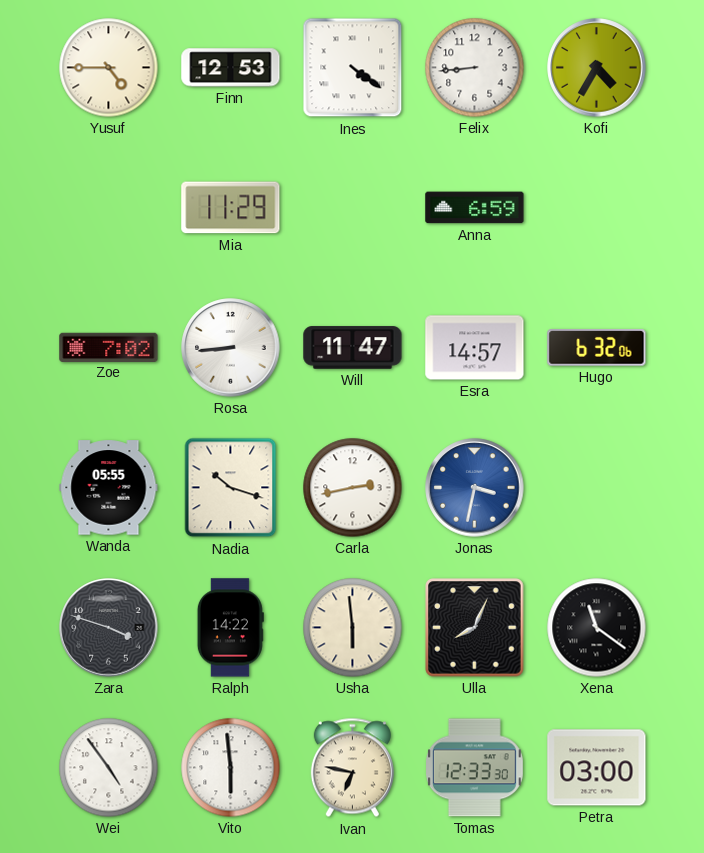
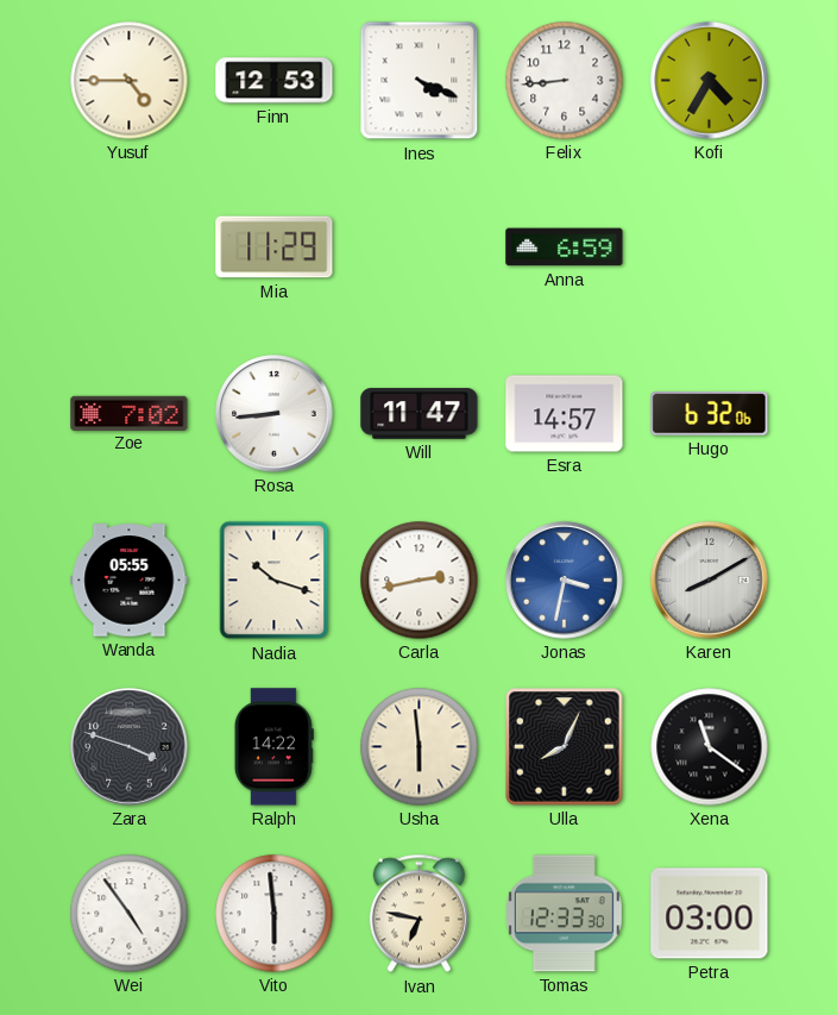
Ines: 4:21 -> 4:19 (420, 81)
Karen: none -> 8:10 (710, 581)
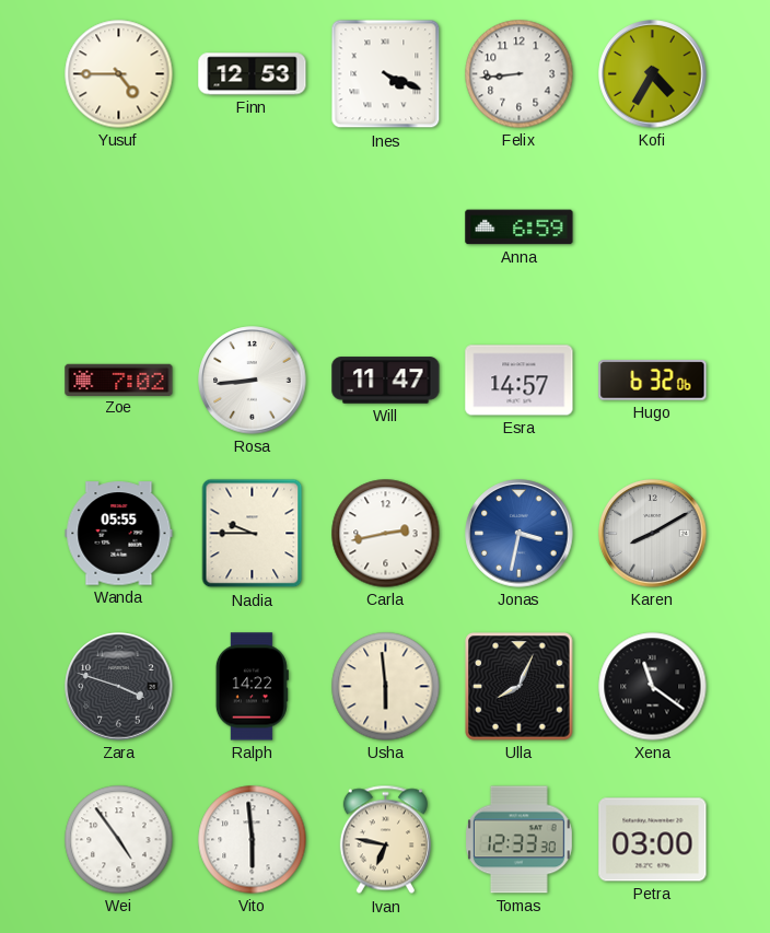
Mia: 11:29 -> none (275, 248)
Nadia: 10:18 -> 9:45 (253, 534)
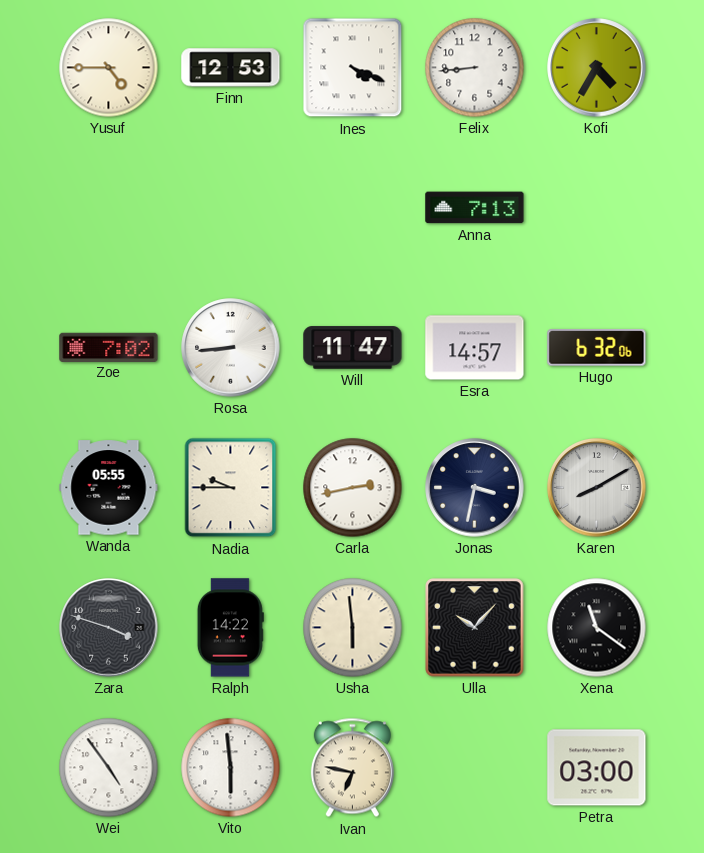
Anna: 6:59 -> 7:13 (475, 208)
Jonas dial: blue -> navy (475, 488)
Ulla: 8:04 -> 10:07 (475, 628)
Tomas: 12:33 -> none (518, 840)
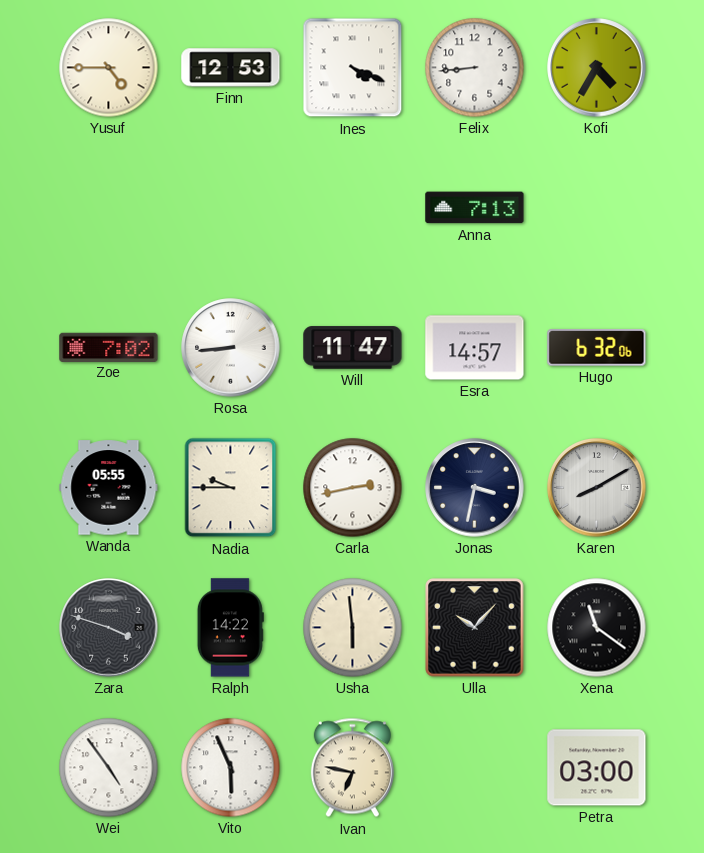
Vito: 5:59 -> 5:56 (231, 768)
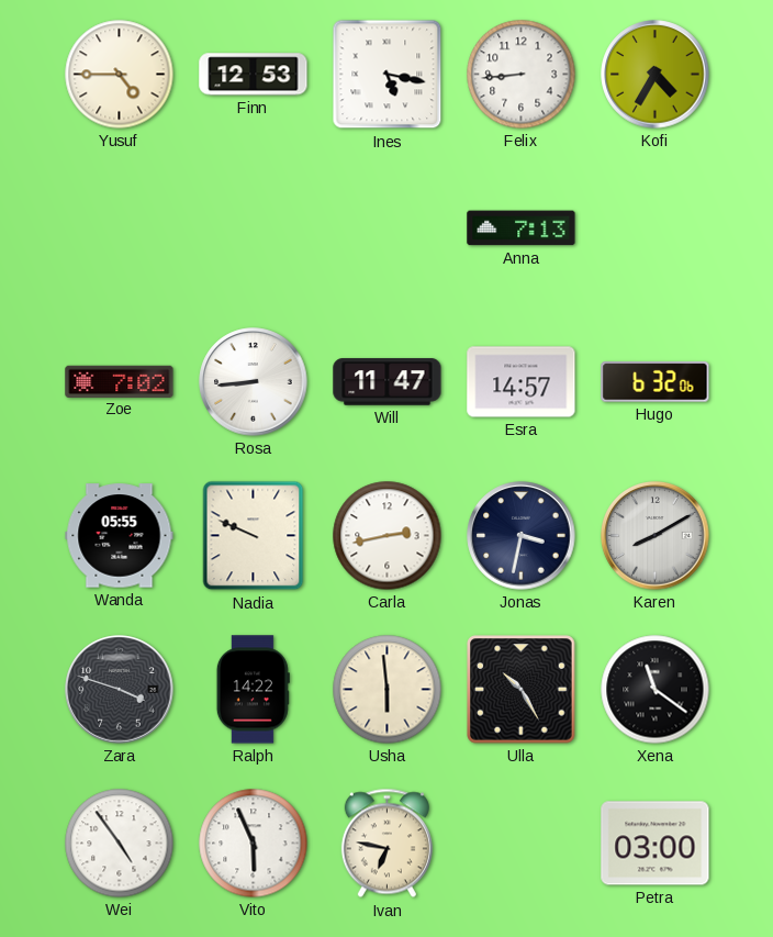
Ines: 4:19 -> 5:17 (388, 75)
Nadia: 9:45 -> 9:49 (254, 536)
Ulla: 10:07 -> 10:25 (522, 690)
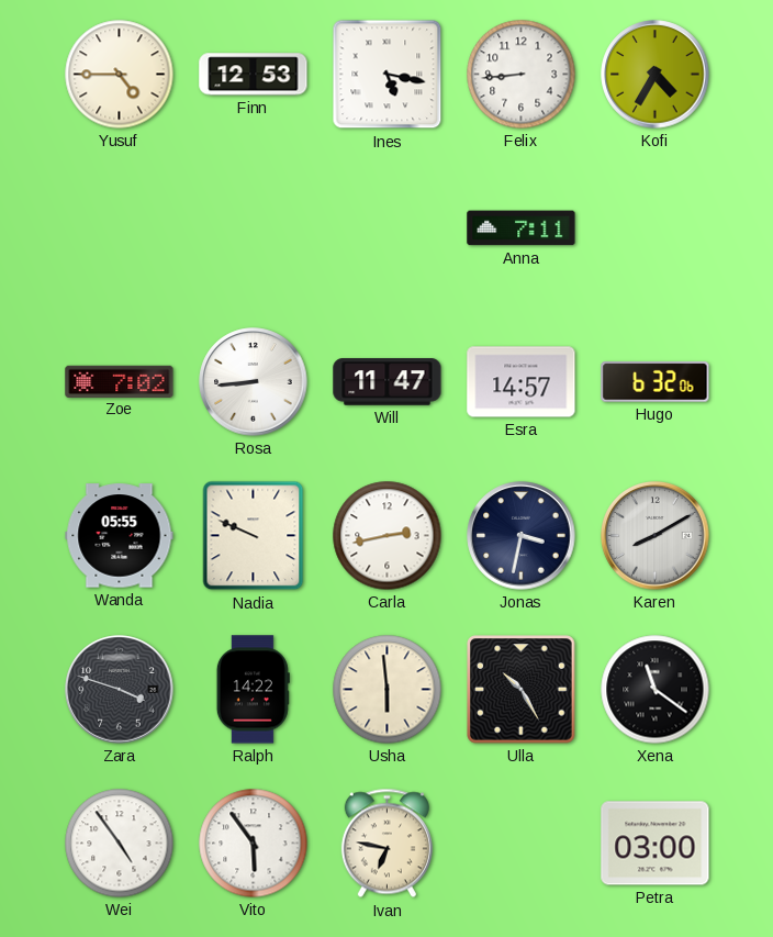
Anna: 7:13 -> 7:11 (522, 228)
Vito: 5:56 -> 5:54 (254, 844)
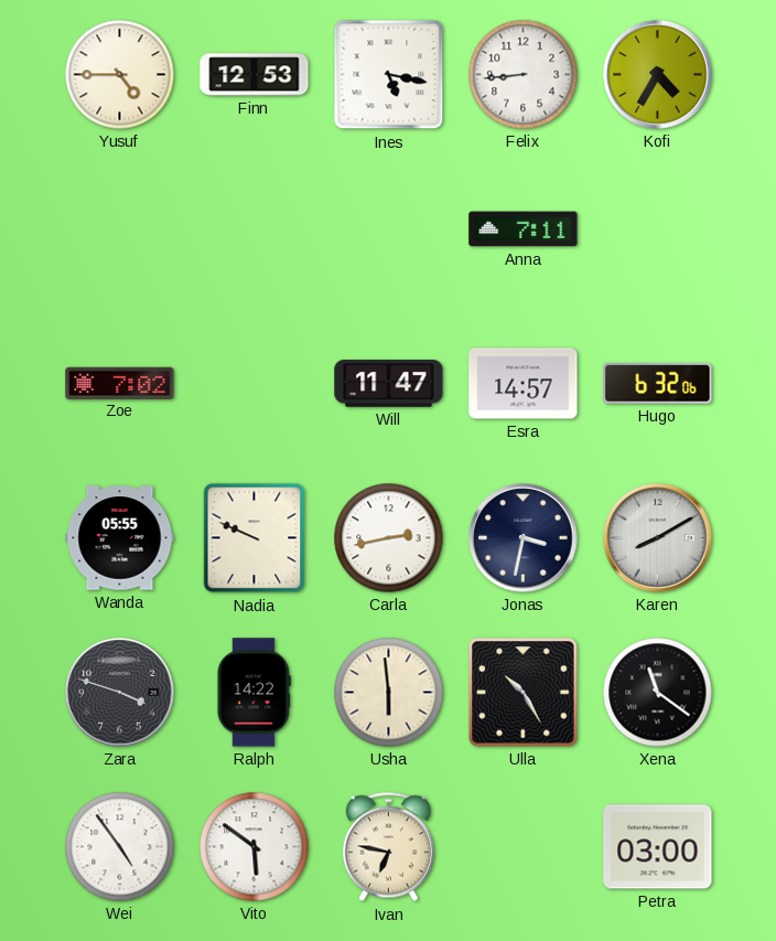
Rosa: 8:44 -> none (254, 382)
Vito: 5:54 -> 5:51 (255, 847)
